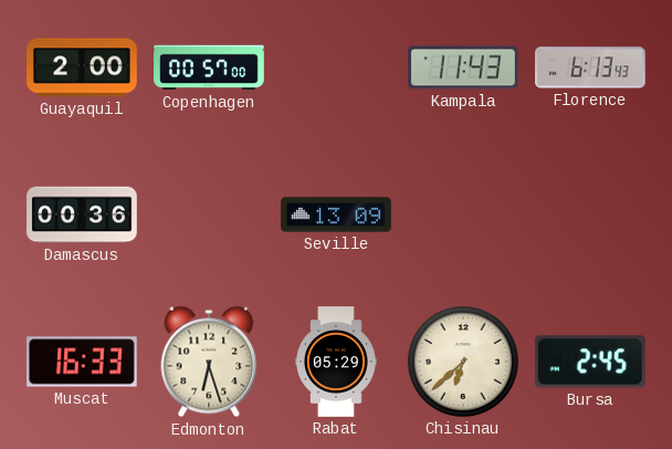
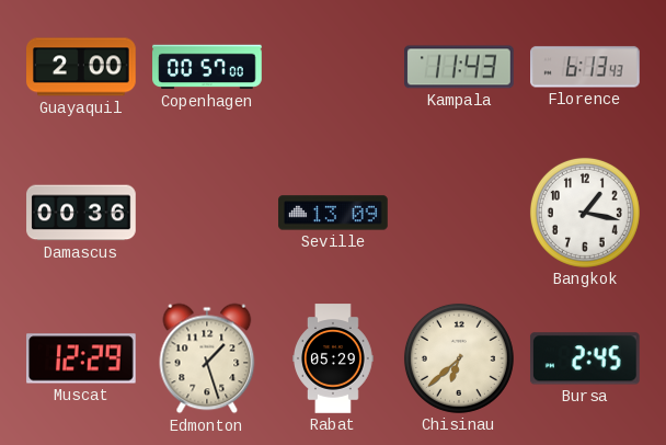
Bangkok: none -> 1:17 (585, 213)
Muscat: 16:33 -> 12:29 (81, 358)
Edmonton: 6:27 -> 1:27 (207, 358)
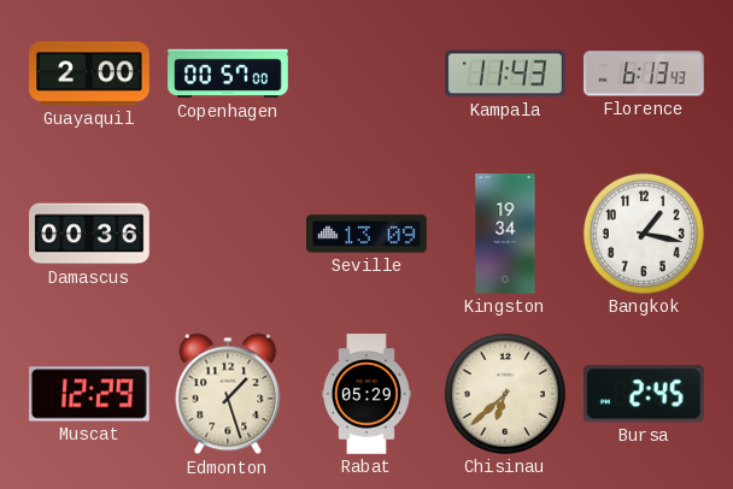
Kingston: none -> 19:34 (505, 234)
